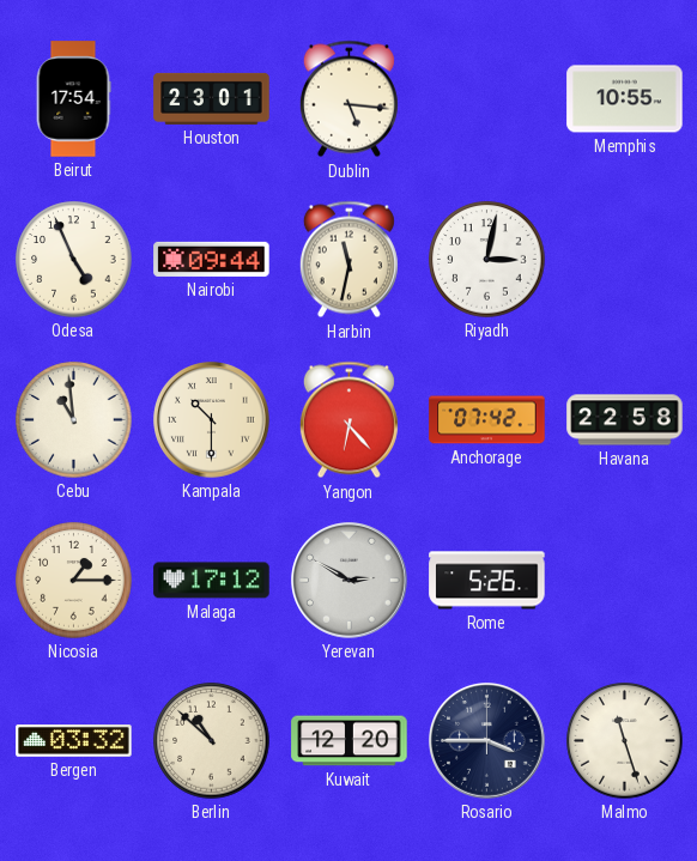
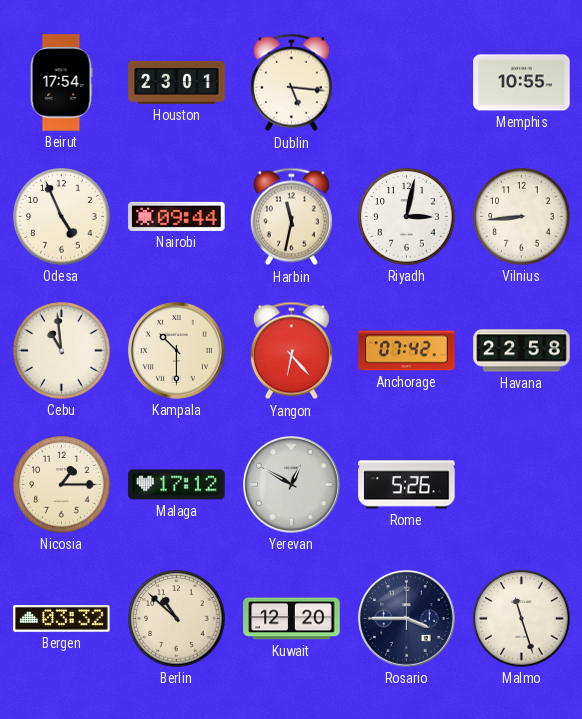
Vilnius: none -> 8:44 (522, 217)
Yerevan: 2:50 -> 12:50 (292, 485)
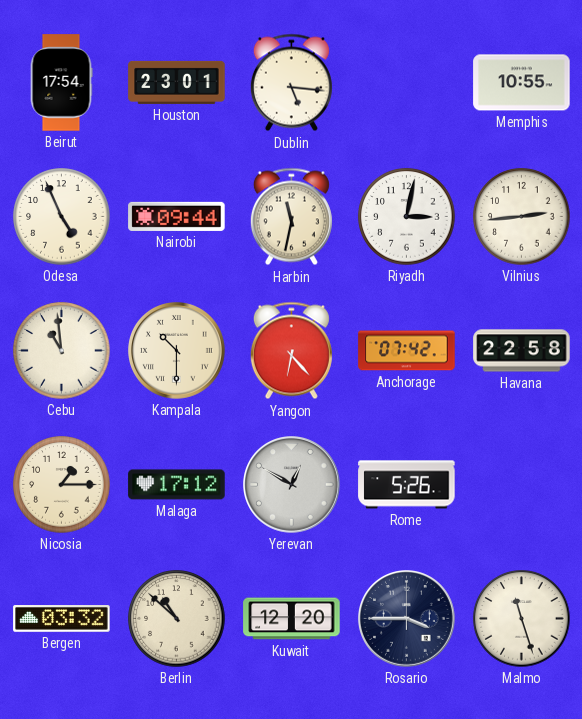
Vilnius: 8:44 -> 2:44 (522, 217)
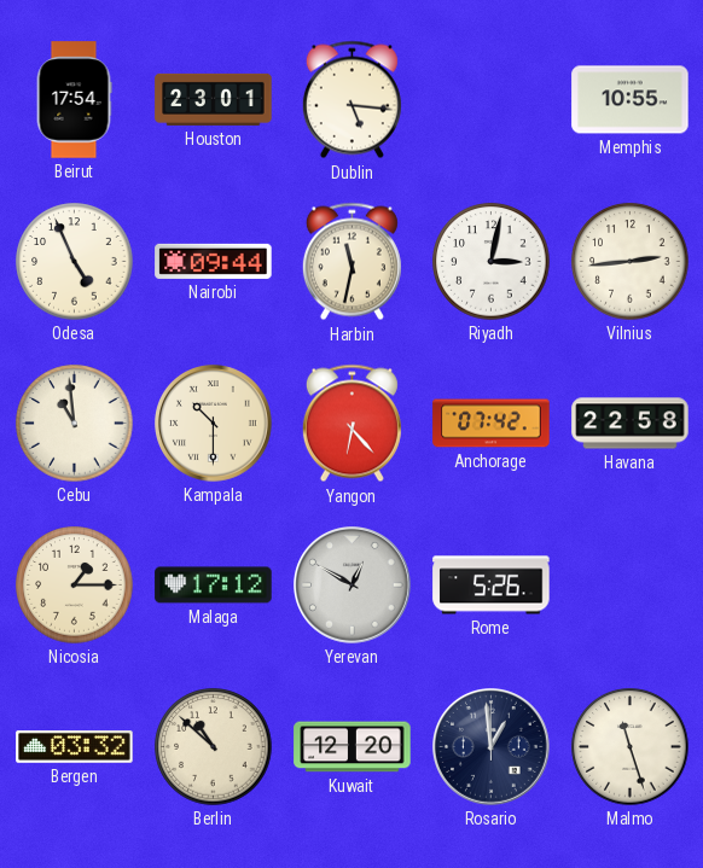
Rosario: 3:45 -> 12:59 (492, 747)
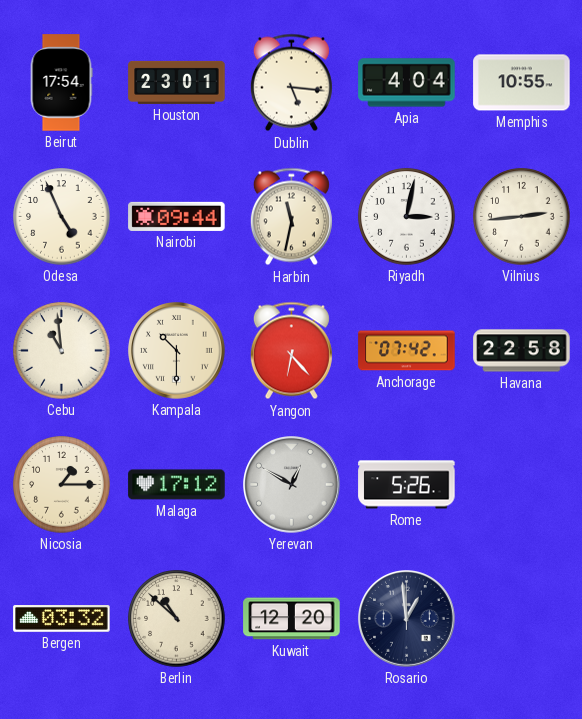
Apia: none -> 4:04 (407, 83)
Malmo: 11:27 -> none (631, 747)
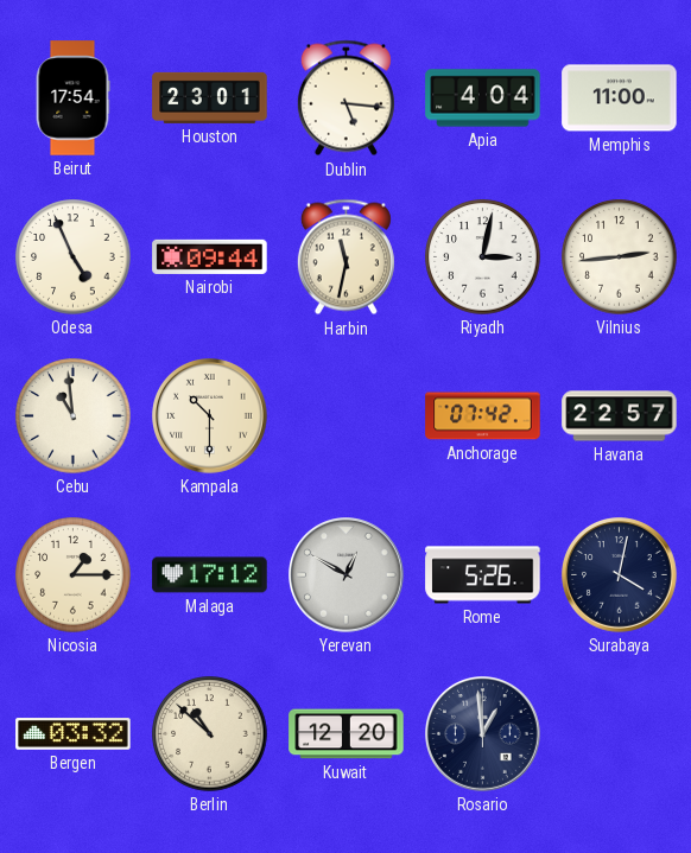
Memphis: 10:55 -> 11:00 (620, 98)
Yangon: 6:23 -> none (291, 351)
Havana: 22:58 -> 22:57 (620, 416)
Surabaya: none -> 4:02 (620, 575)
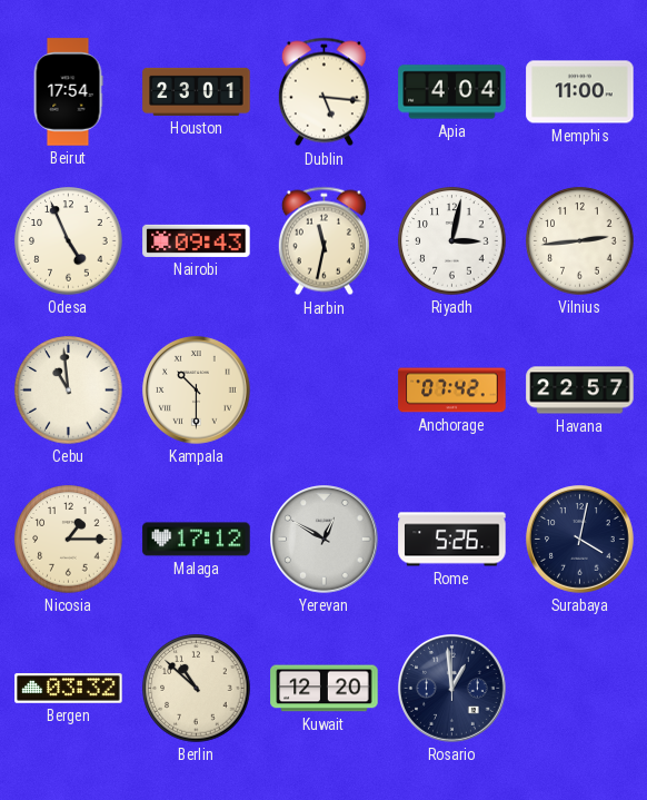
Nairobi: 09:44 -> 09:43 (197, 240)
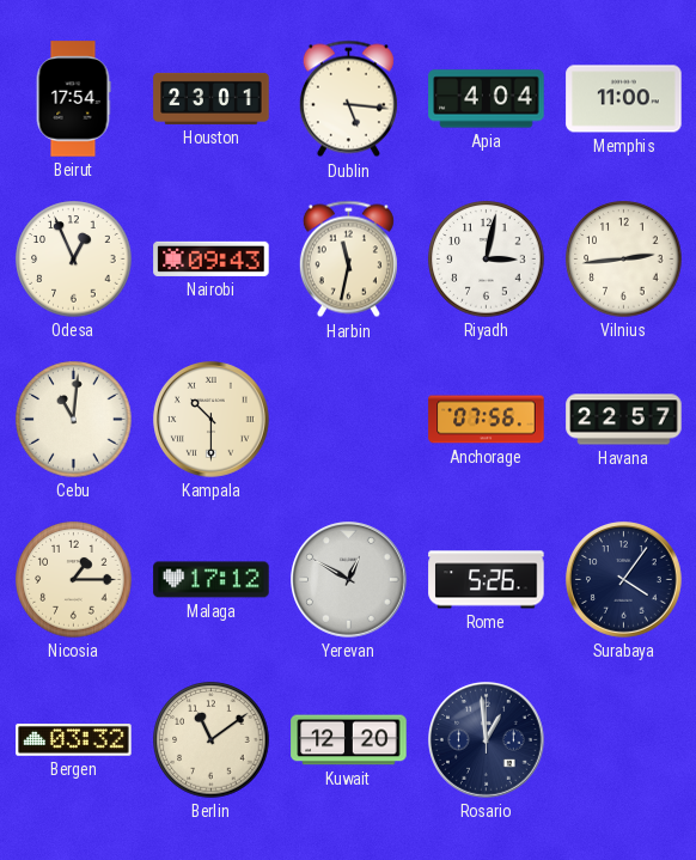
Odesa: 4:56 -> 12:56 (74, 260)
Cebu: 10:59 -> 11:01 (74, 420)
Anchorage: 07:42 -> 07:56 (487, 420)
Surabaya: 4:02 -> 4:06 (624, 580)
Berlin: 10:52 -> 11:09 (212, 740)
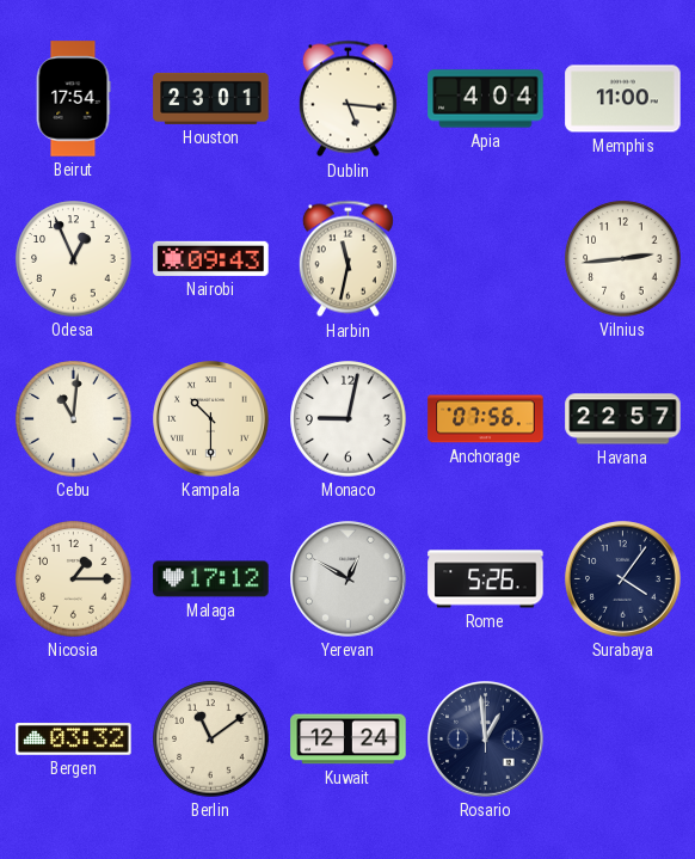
Riyadh: 3:02 -> none (487, 260)
Monaco: none -> 9:02 (349, 419)
Kuwait: 12:20 -> 12:24 (349, 740)
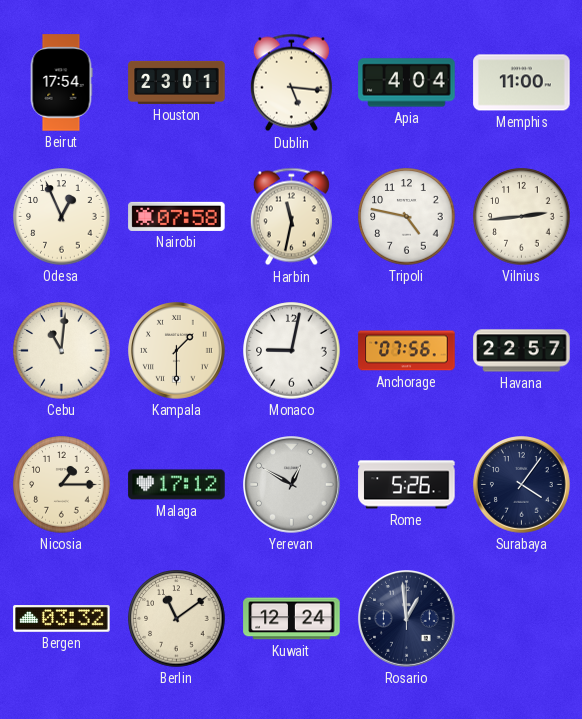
Nairobi: 09:43 -> 07:58 (177, 216)
Tripoli: none -> 4:47 (407, 217)
Kampala: 10:30 -> 1:30 (177, 351)
